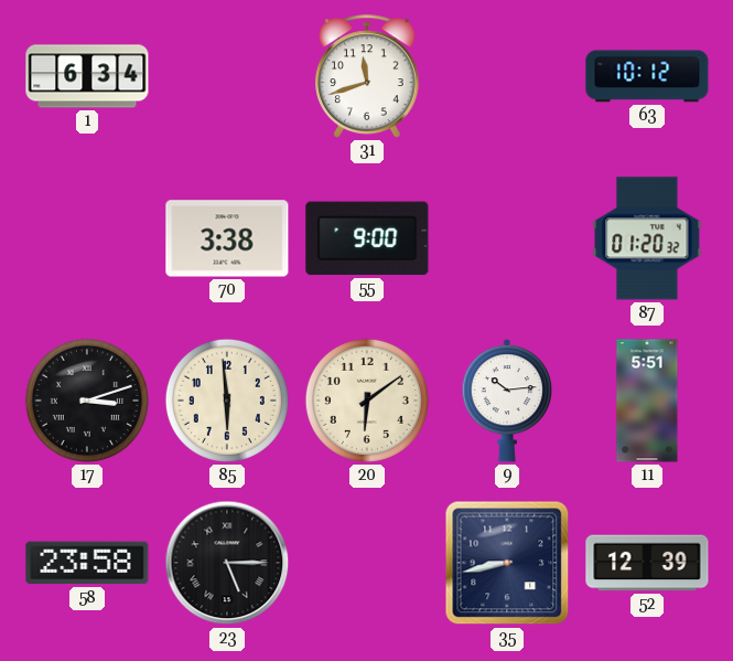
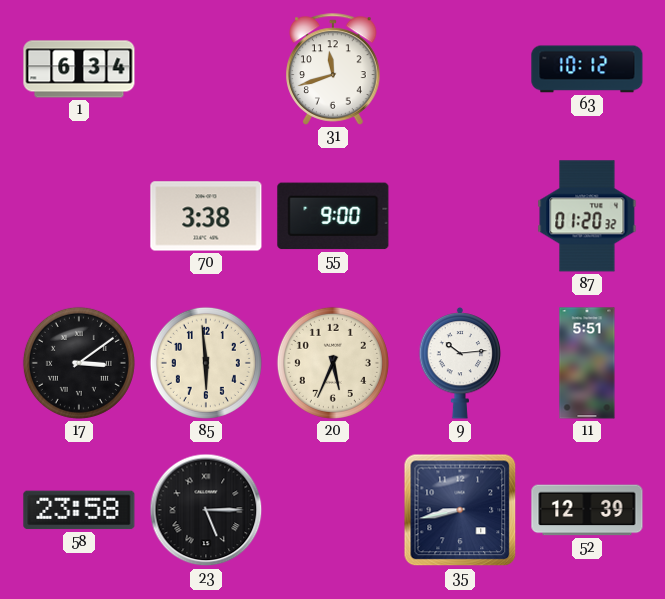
17: 3:12 -> 3:09 (79, 363)
20: 6:09 -> 5:34 (333, 363)
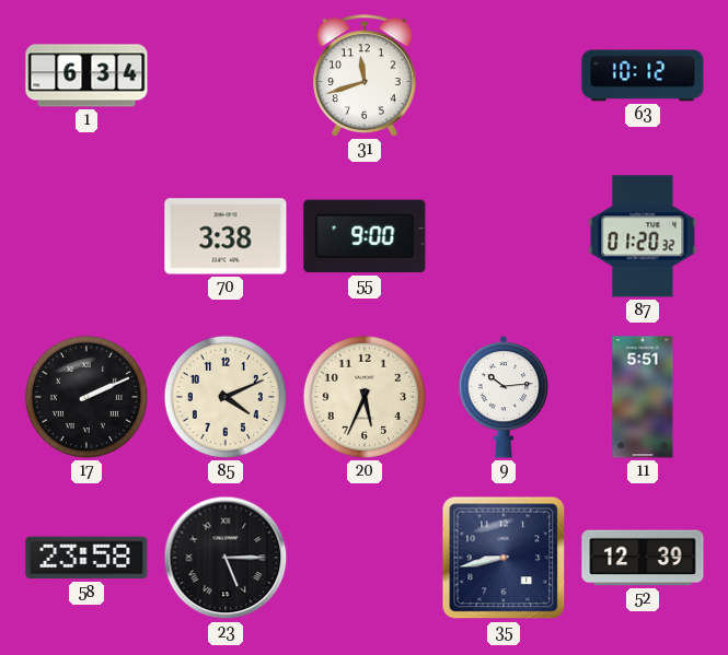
17: 3:09 -> 2:11 (86, 397)
85: 5:59 -> 4:11 (226, 397)
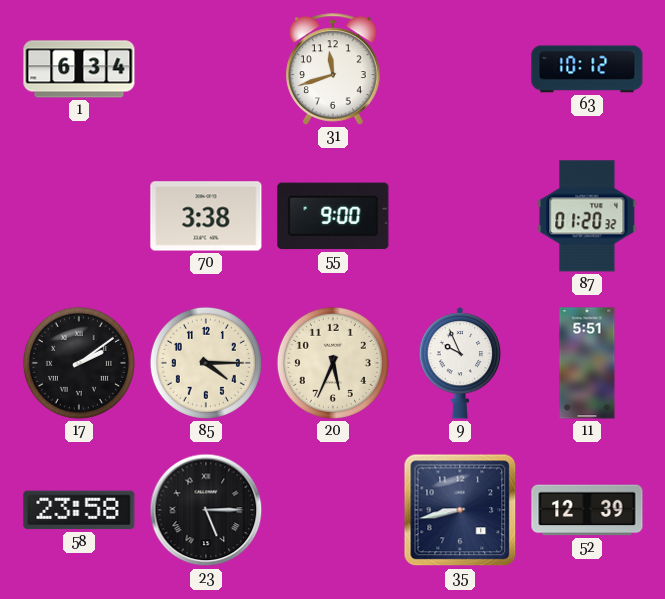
17: 2:11 -> 2:09 (79, 363)
85: 4:11 -> 4:15 (206, 363)
9: 10:14 -> 9:56 (460, 363)
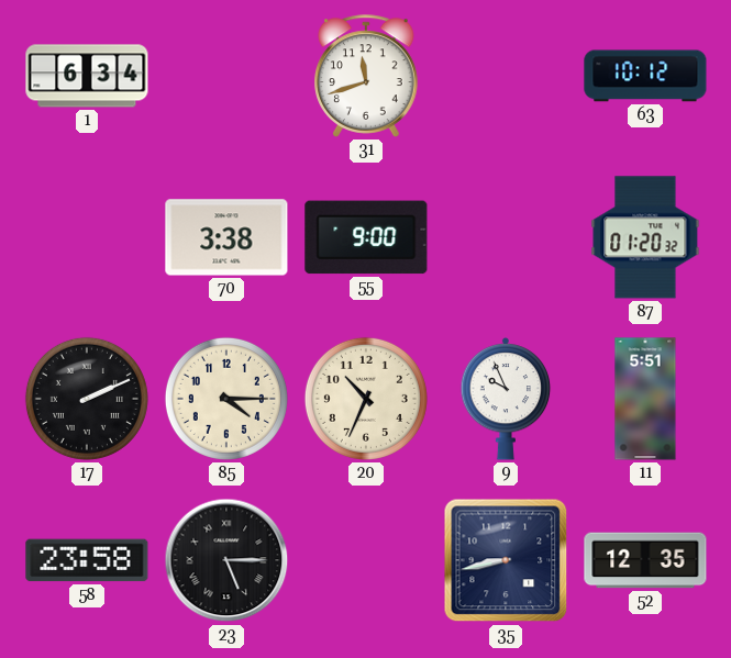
17: 2:09 -> 2:11 (87, 399)
20: 5:34 -> 10:34 (366, 399)
52: 12:39 -> 12:35 (645, 560)
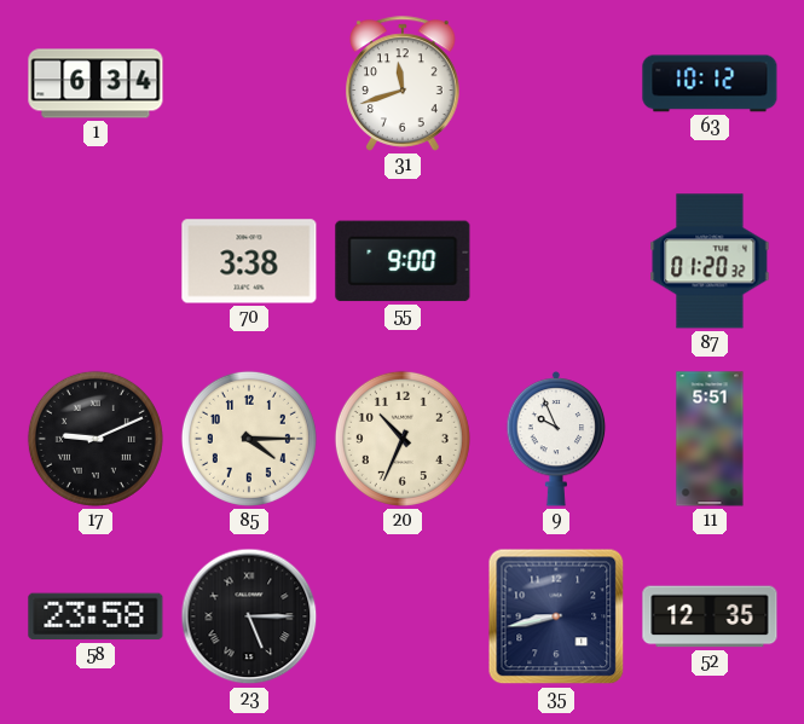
17: 2:11 -> 9:11 (96, 439)
